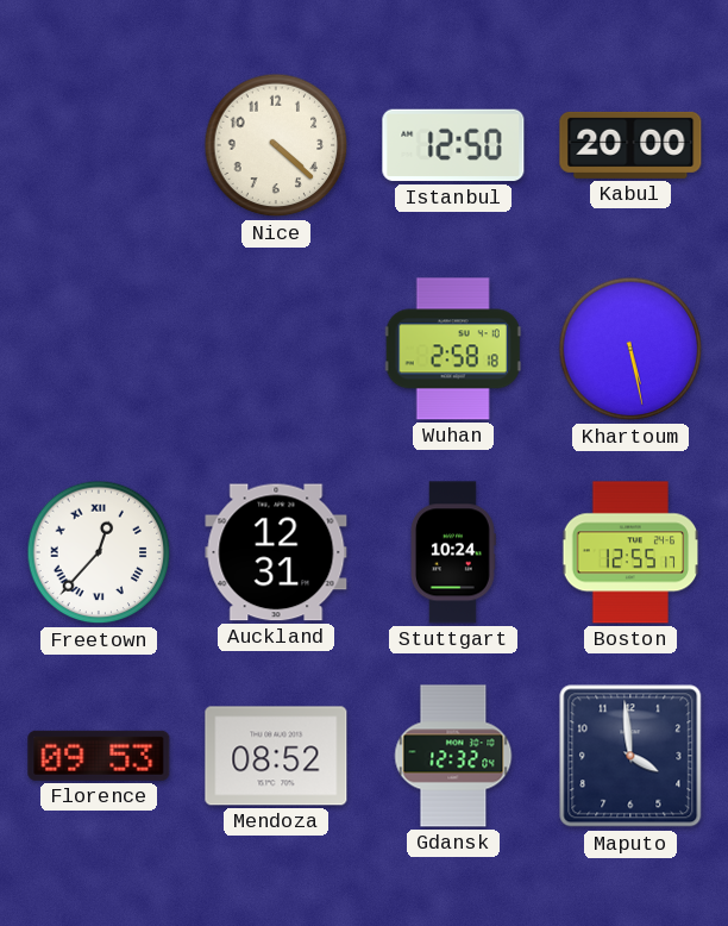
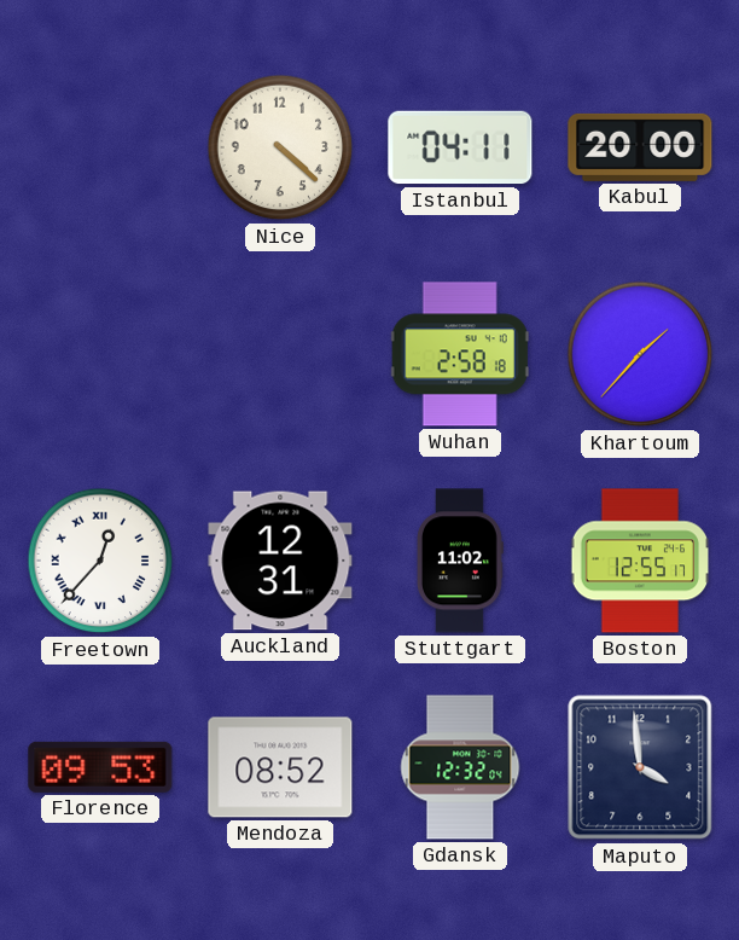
Istanbul: 12:50 -> 04:11 (460, 147)
Khartoum: 5:28 -> 1:37 (640, 354)
Stuttgart: 10:24 -> 11:02 (461, 561)
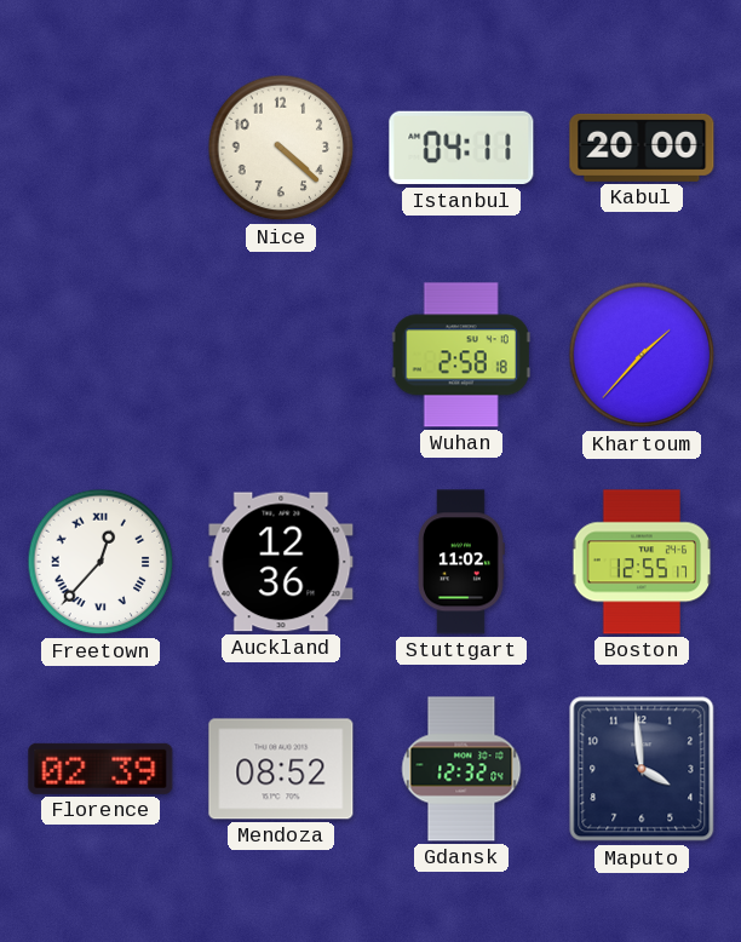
Auckland: 12:31 -> 12:36 (281, 562)
Florence: 09:53 -> 02:39 (100, 769)
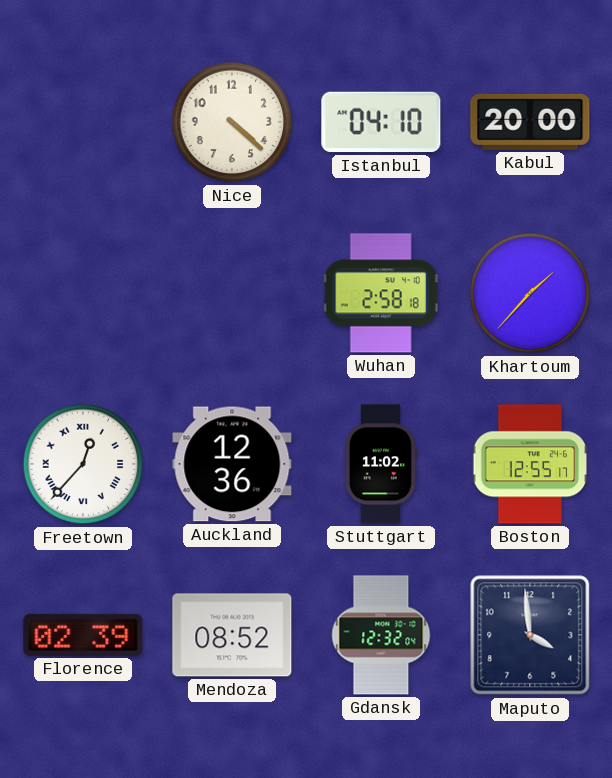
Istanbul: 04:11 -> 04:10 (381, 122)
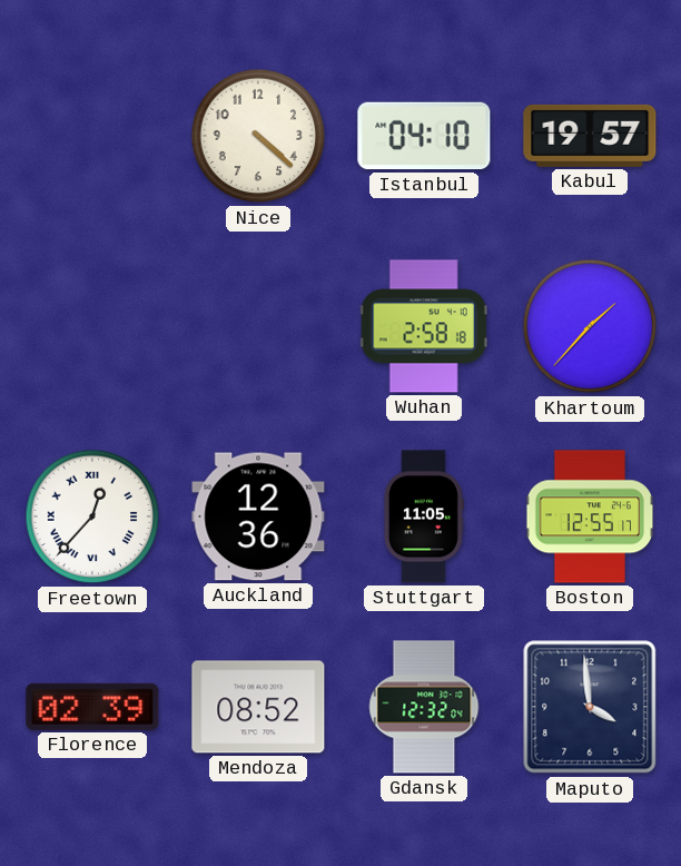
Kabul: 20:00 -> 19:57 (590, 136)
Stuttgart: 11:02 -> 11:05 (425, 516)
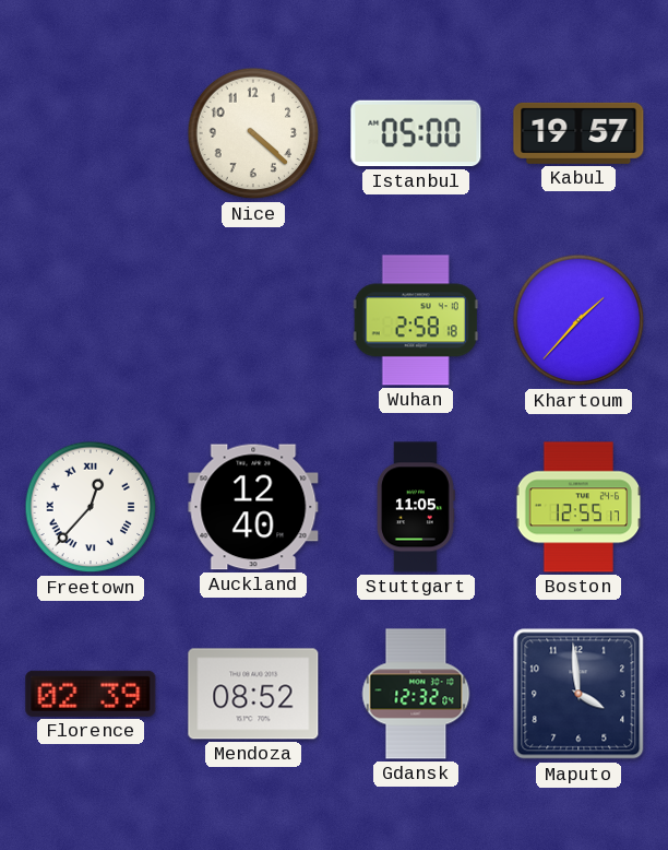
Istanbul: 04:10 -> 05:00 (416, 133)
Auckland: 12:36 -> 12:40 (253, 507)
